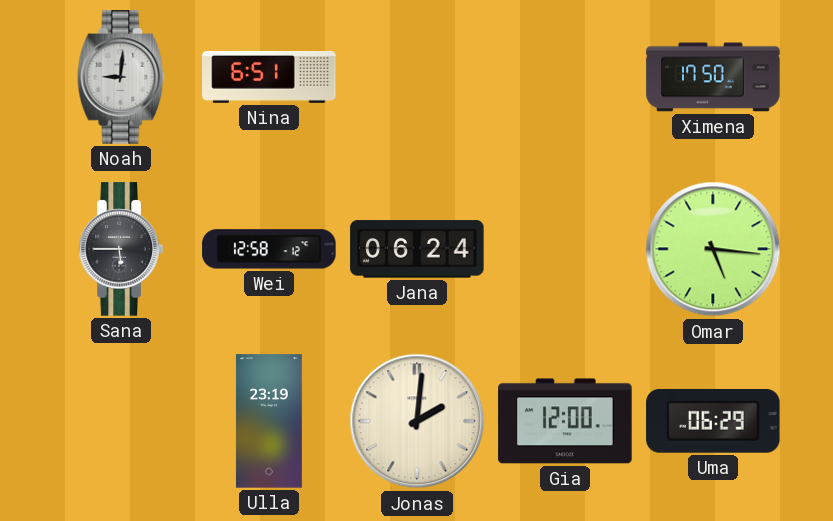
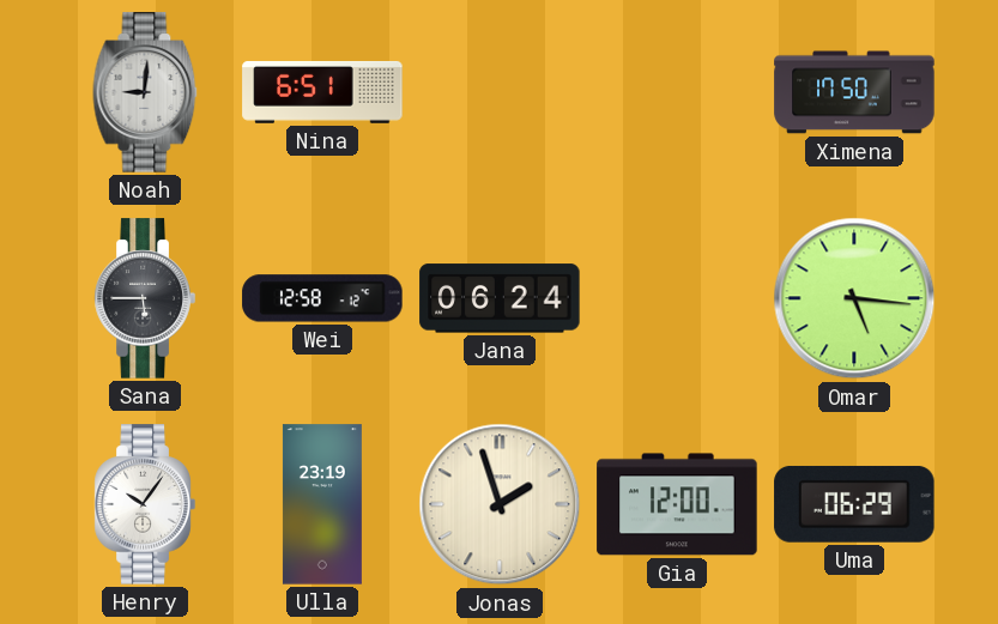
Henry: none -> 10:06 (145, 504)
Jonas: 2:01 -> 1:57 (500, 504)
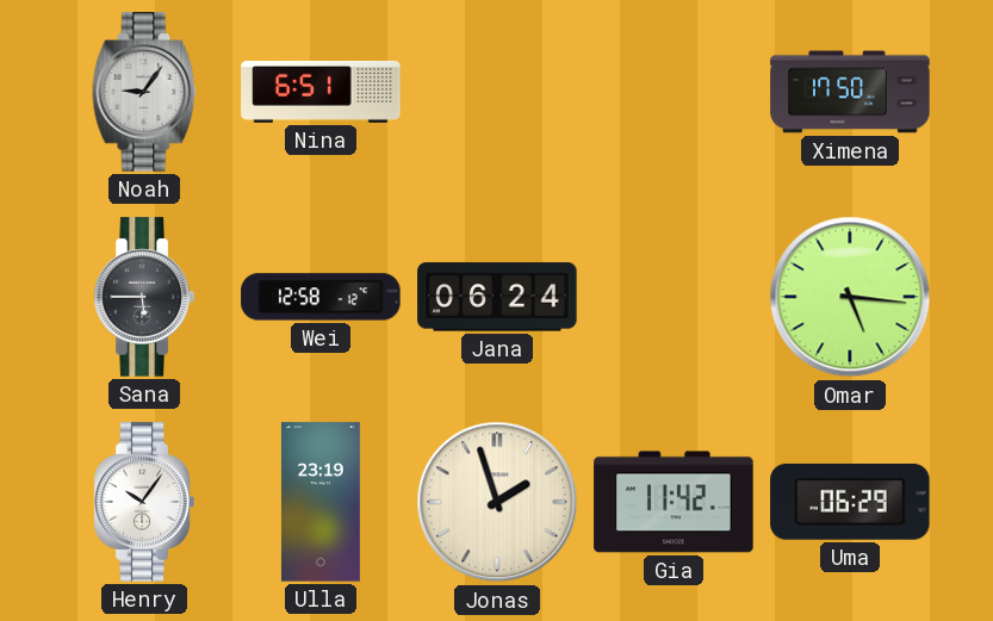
Noah: 9:01 -> 9:06 (144, 92)
Gia: 12:00 -> 11:42 (674, 502)
